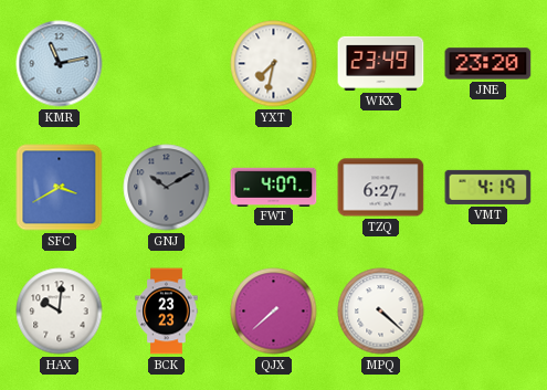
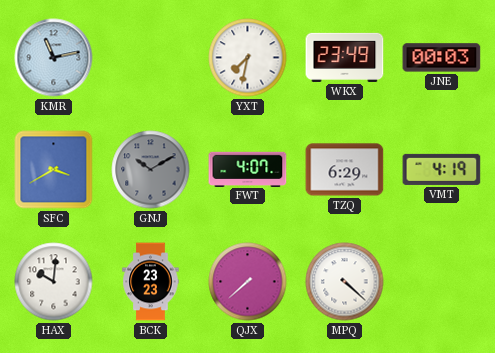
JNE: 23:20 -> 00:03 (442, 58)
TZQ: 6:27 -> 6:29 (345, 170)
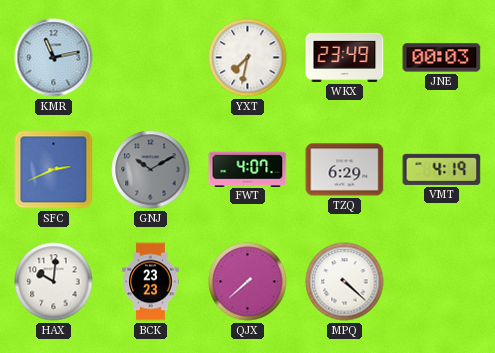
SFC: 3:40 -> 2:41 (54, 170)
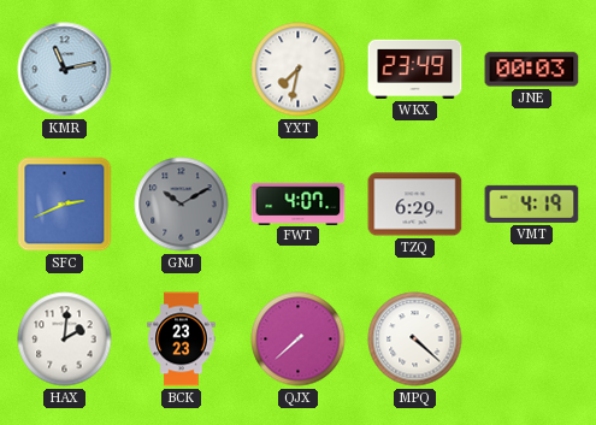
HAX: 10:01 -> 2:01 (65, 340)
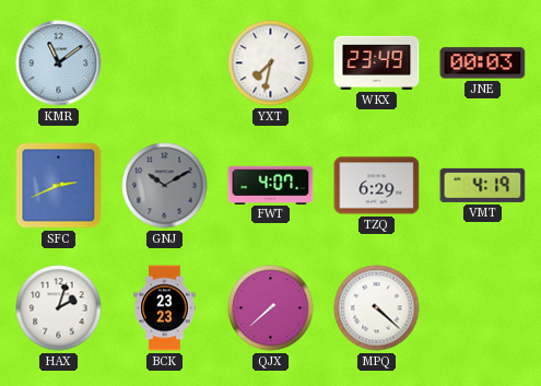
KMR: 11:13 -> 11:09 (59, 63)
HAX: 2:01 -> 2:03 (59, 308)
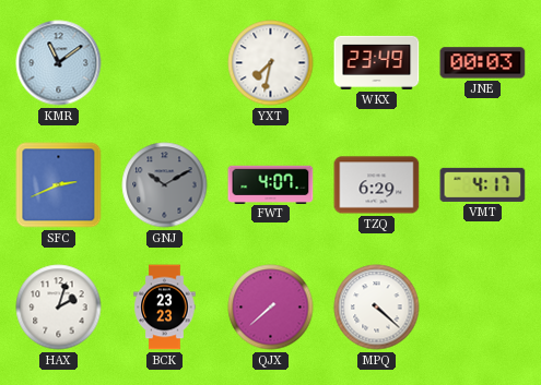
VMT: 4:19 -> 4:17 (483, 184)
